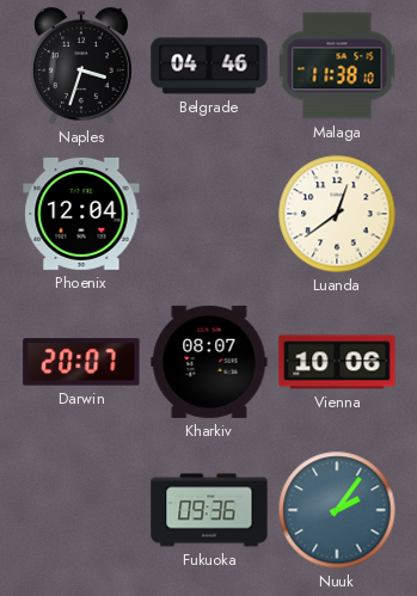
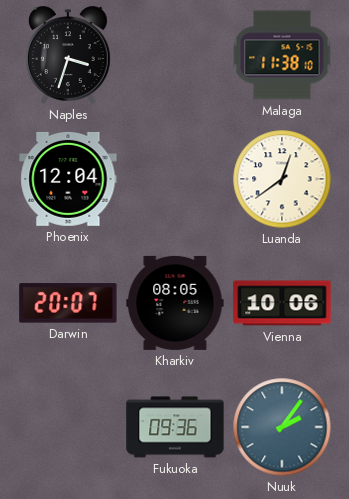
Belgrade: 04:46 -> none (209, 66)
Kharkiv: 08:07 -> 08:05 (175, 303)
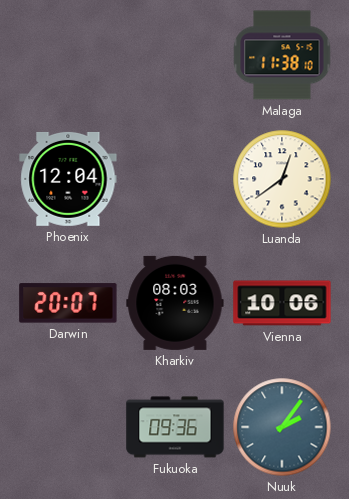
Naples: 3:33 -> none (68, 55)
Kharkiv: 08:05 -> 08:03 (175, 303)
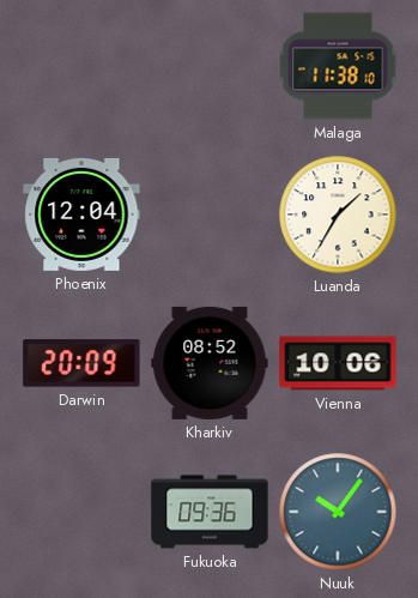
Luanda: 12:39 -> 1:35 (338, 215)
Darwin: 20:07 -> 20:09 (81, 363)
Kharkiv: 08:03 -> 08:52 (210, 363)
Nuuk: 2:06 -> 10:06 (338, 512)
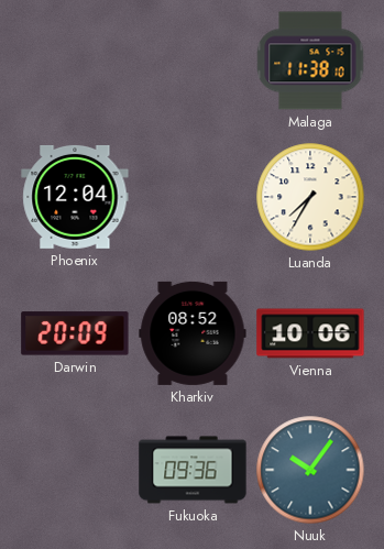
Luanda: 1:35 -> 7:35 (310, 197)
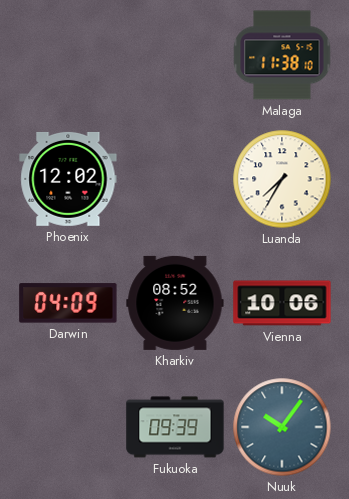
Phoenix: 12:04 -> 12:02 (68, 179)
Darwin: 20:09 -> 04:09 (68, 303)
Fukuoka: 09:36 -> 09:39 (175, 427)
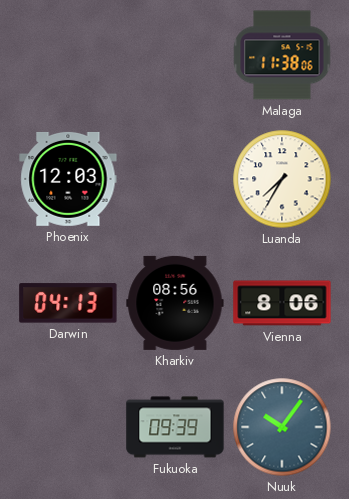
Malaga: 11:38:10 -> 11:38:06 (282, 55)
Phoenix: 12:02 -> 12:03 (68, 179)
Darwin: 04:09 -> 04:13 (68, 303)
Kharkiv: 08:52 -> 08:56 (175, 303)
Vienna: 10:06 -> 8:06 (282, 303)
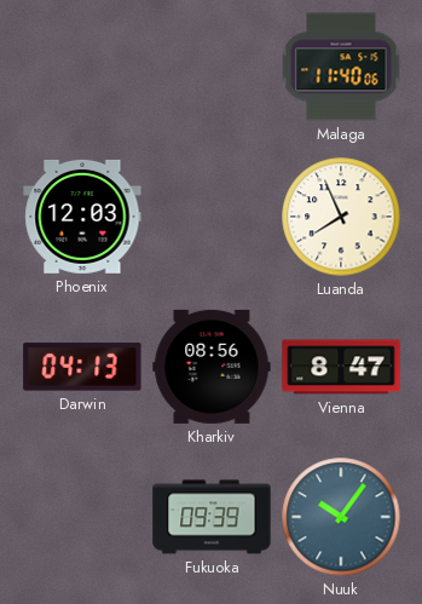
Malaga: 11:38 -> 11:40 (341, 67)
Luanda: 7:35 -> 7:56 (341, 217)
Vienna: 8:06 -> 8:47 (341, 367)
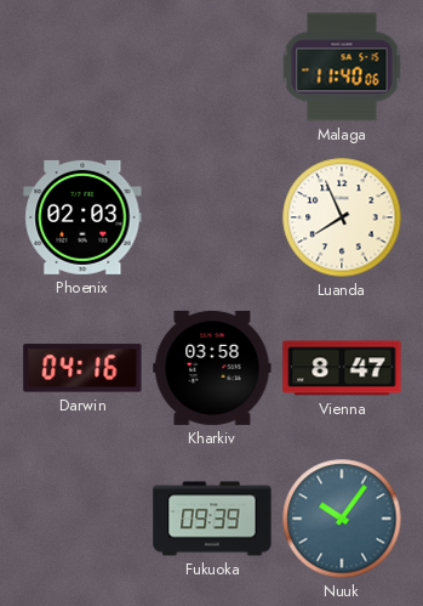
Phoenix: 12:03 -> 02:03 (82, 217)
Darwin: 04:13 -> 04:16 (82, 368)
Kharkiv: 08:56 -> 03:58 (212, 368)
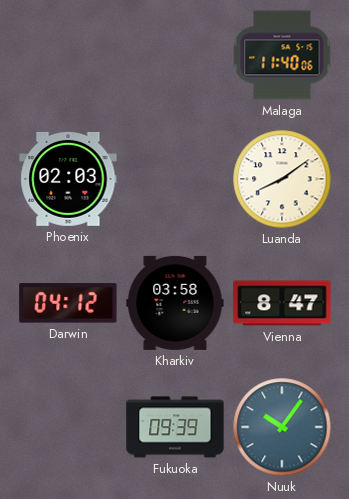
Luanda: 7:56 -> 8:09 (282, 179)
Darwin: 04:16 -> 04:12 (68, 303)
